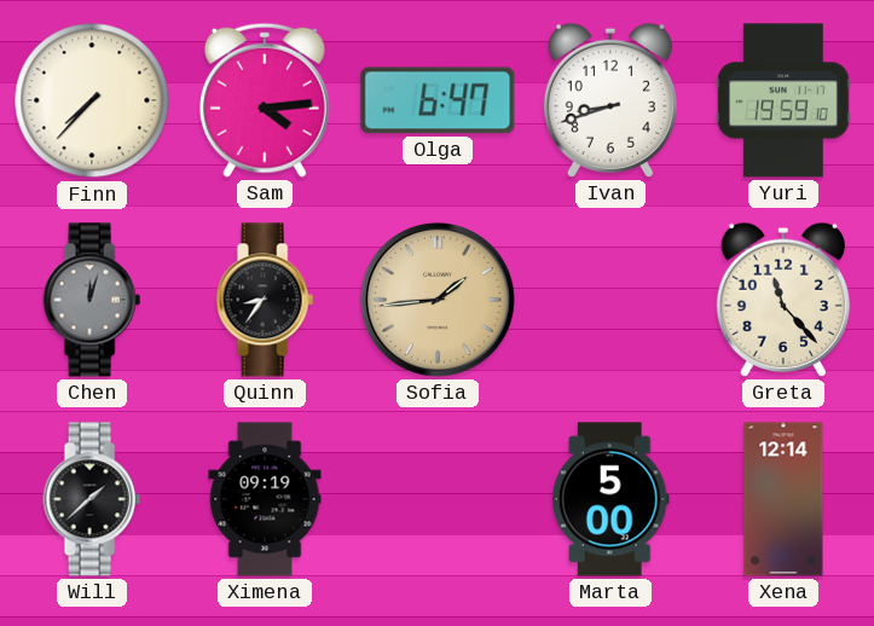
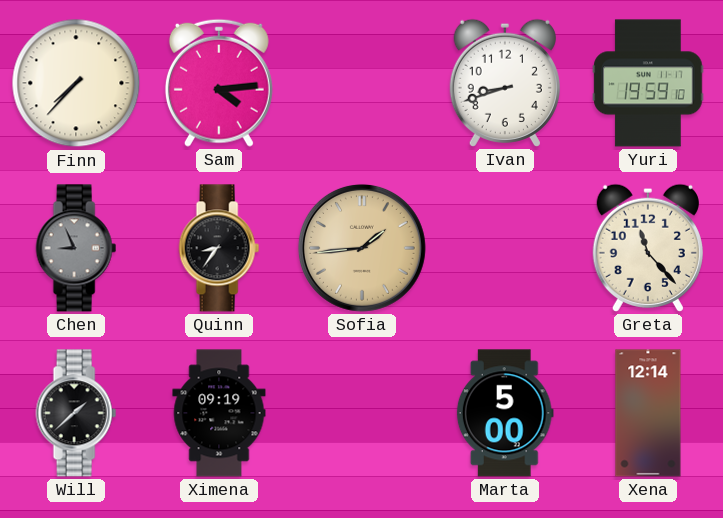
Olga: 6:47 -> none (438, 100)
Chen: 12:03 -> 8:56 (76, 248)
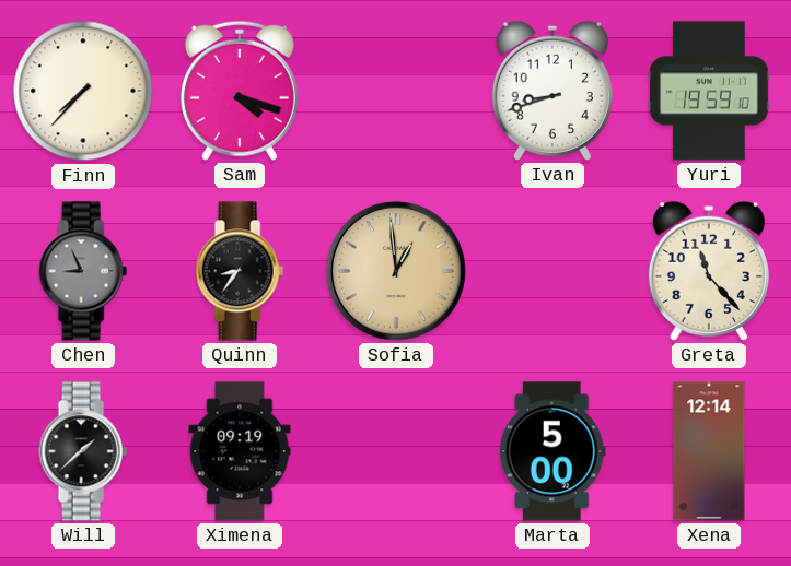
Sam: 4:14 -> 4:18 (240, 91)
Sofia: 1:44 -> 12:59 (396, 271)
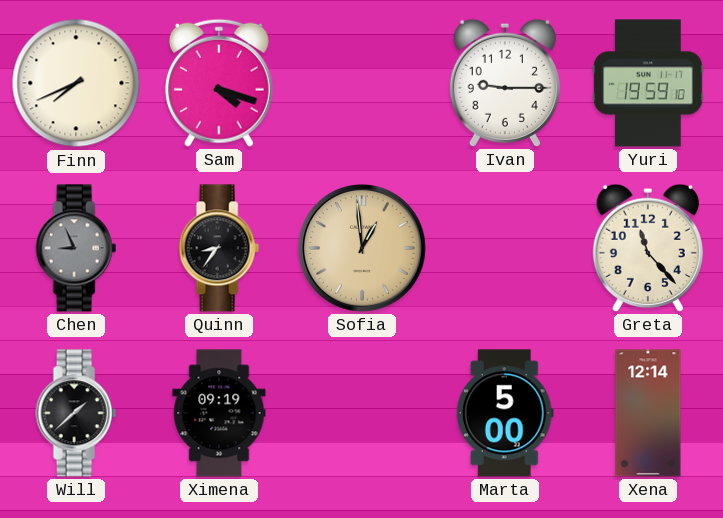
Finn: 7:37 -> 7:41 (76, 83)
Ivan: 8:42 -> 9:15 (505, 83)
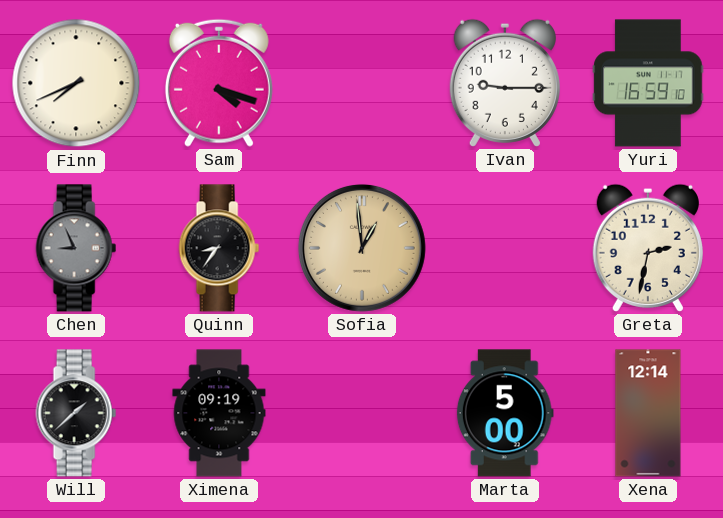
Yuri: 19:59 -> 16:59 (648, 83)
Greta: 11:23 -> 2:32 (648, 248)
